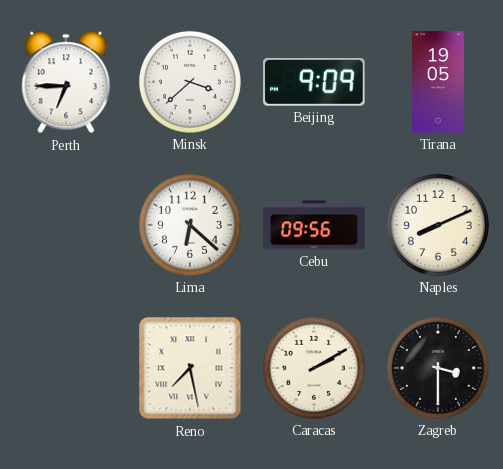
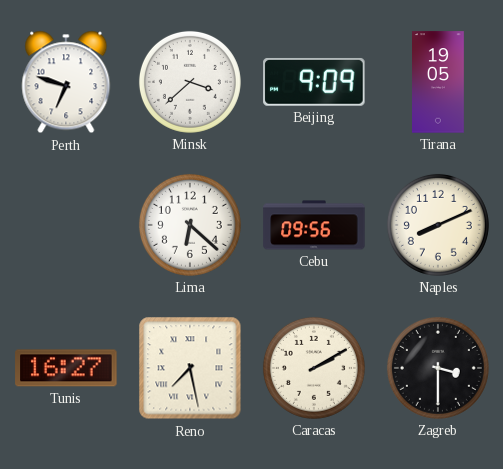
Perth: 6:45 -> 6:48 (66, 82)
Tunis: none -> 16:27 (66, 368)
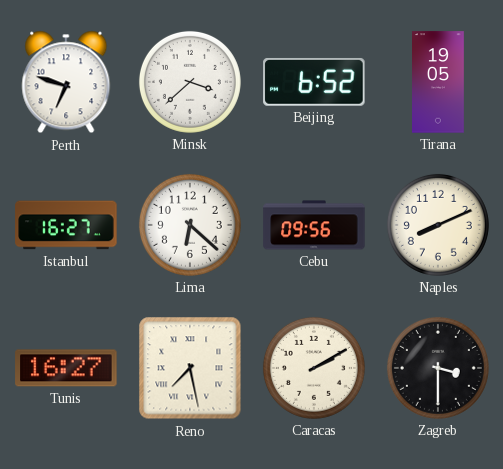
Beijing: 9:09 -> 6:52 (314, 82)
Istanbul: none -> 16:27 (66, 225)
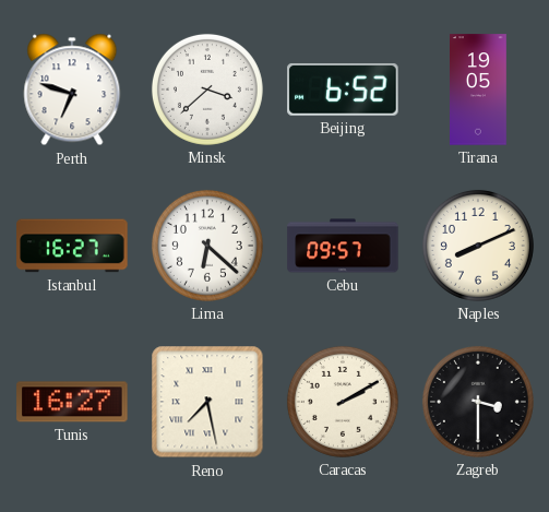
Cebu: 09:56 -> 09:57 (343, 246)
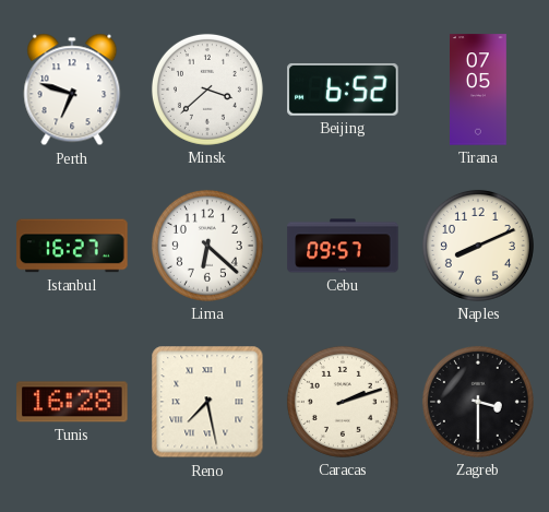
Tirana: 19:05 -> 07:05 (479, 90)
Tunis: 16:27 -> 16:28 (72, 402)
Caracas: 2:10 -> 2:12 (343, 402)
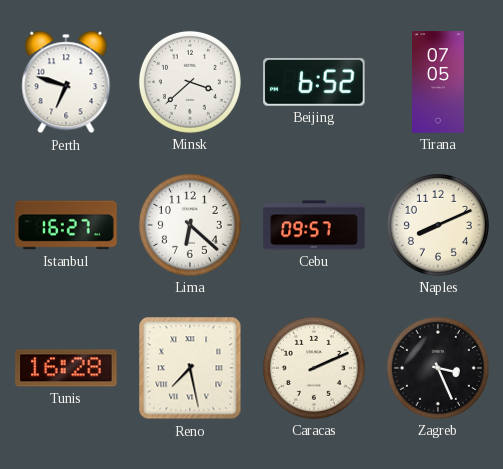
Caracas: 2:12 -> 2:11 (314, 368)
Zagreb: 3:30 -> 3:26 (438, 368)
